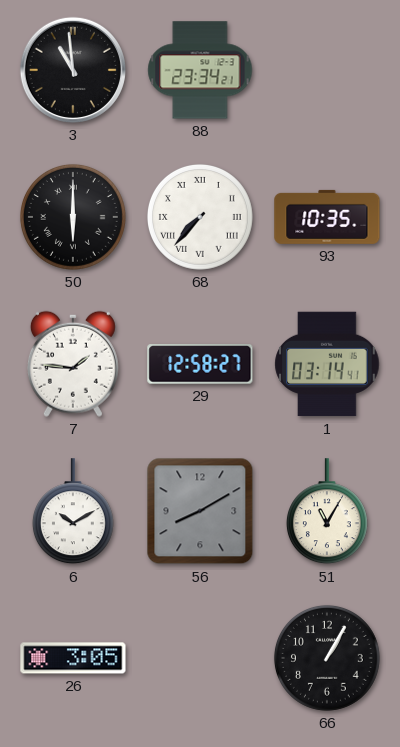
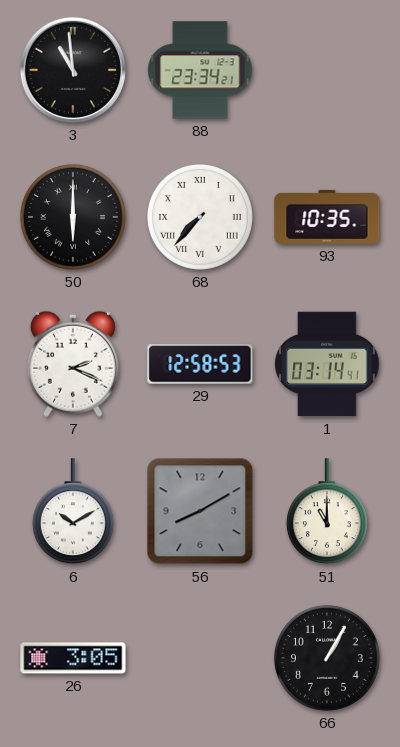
7: 1:46 -> 2:19 (73, 364)
29: 12:58:27 -> 12:58:53 (200, 364)
51: 11:05 -> 11:00 (327, 512)
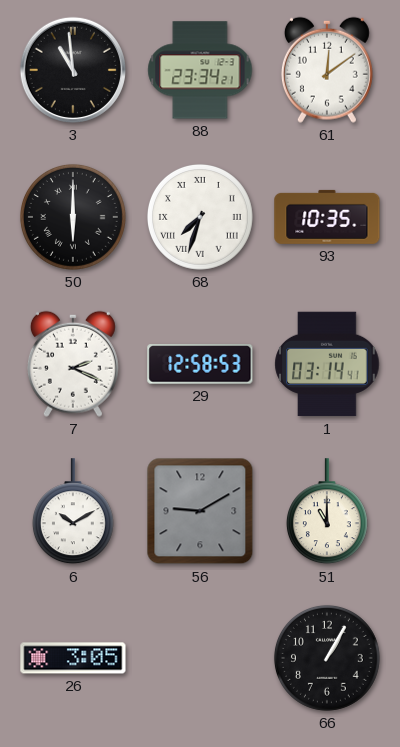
61: none -> 12:09 (327, 70)
68: 7:37 -> 7:33 (200, 217)
56: 8:10 -> 9:10 (200, 511)
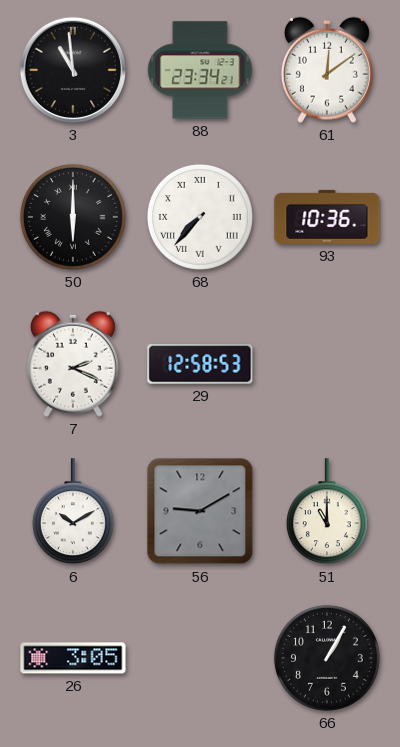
68: 7:33 -> 7:37 (200, 217)
93: 10:35 -> 10:36 (327, 217)
1: 03:14 -> none (327, 364)
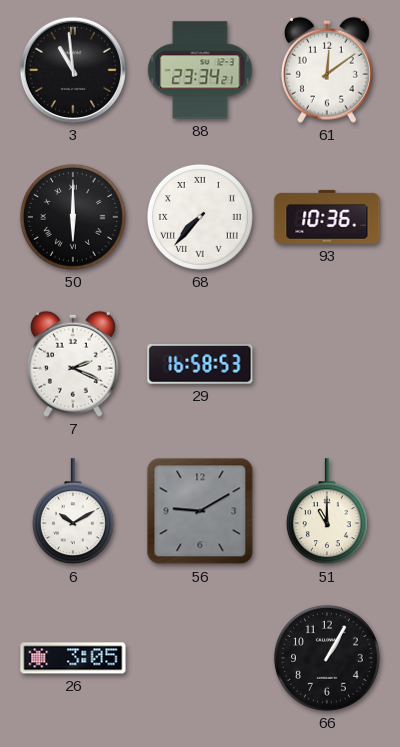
29: 12:58 -> 16:58 (200, 364)
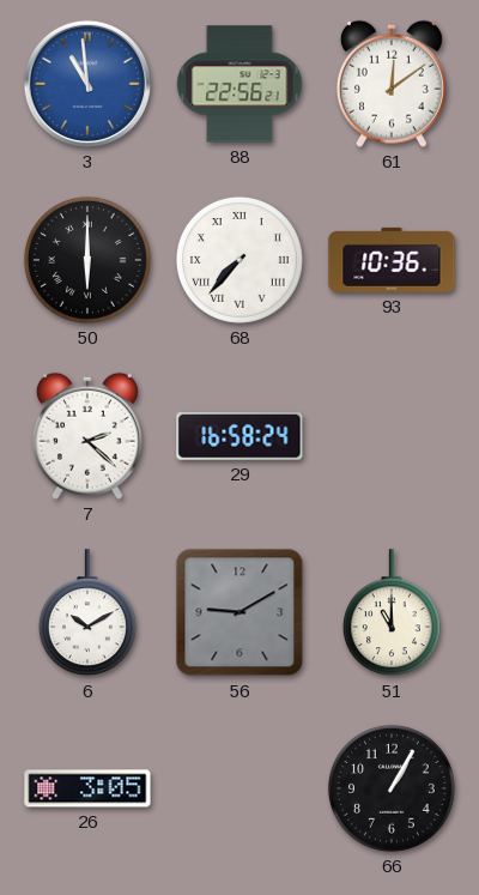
3 dial: black -> blue (87, 84)
88: 23:34 -> 22:56 (239, 84)
7: 2:19 -> 2:22 (87, 436)
29: 16:58:53 -> 16:58:24 (239, 436)
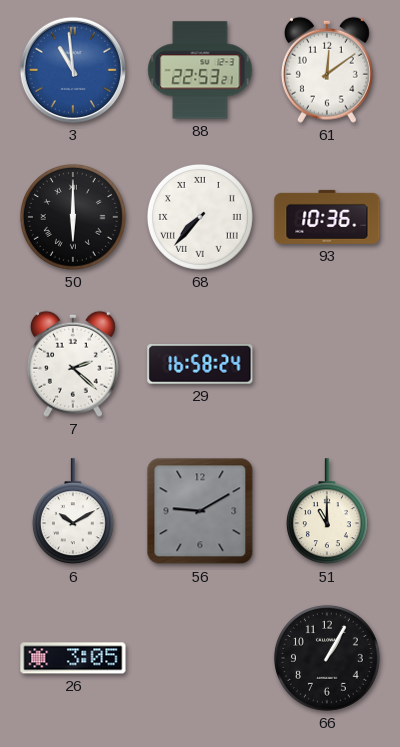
88: 22:56 -> 22:53 (200, 70)
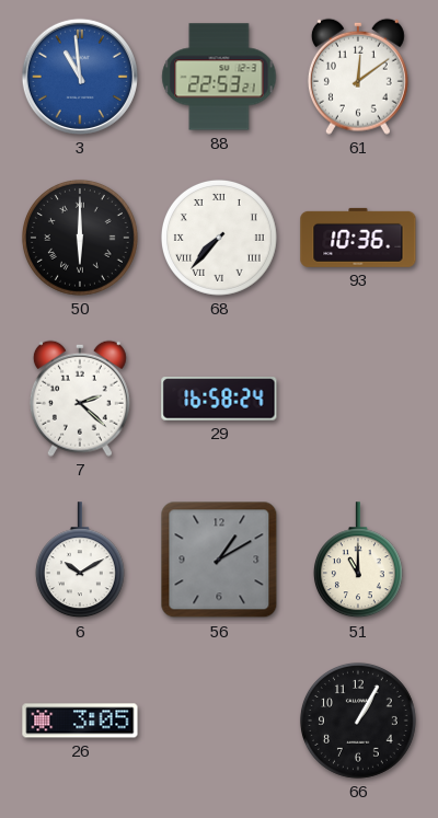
56: 9:10 -> 1:10 (219, 560)
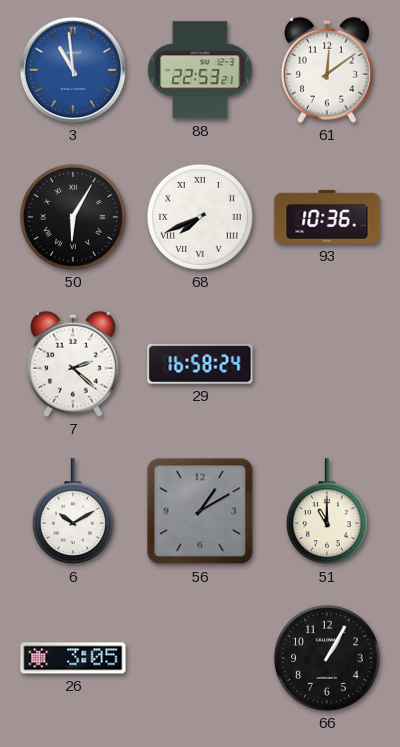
50: 6:00 -> 6:05 (73, 217)
68: 7:37 -> 7:41 (200, 217)
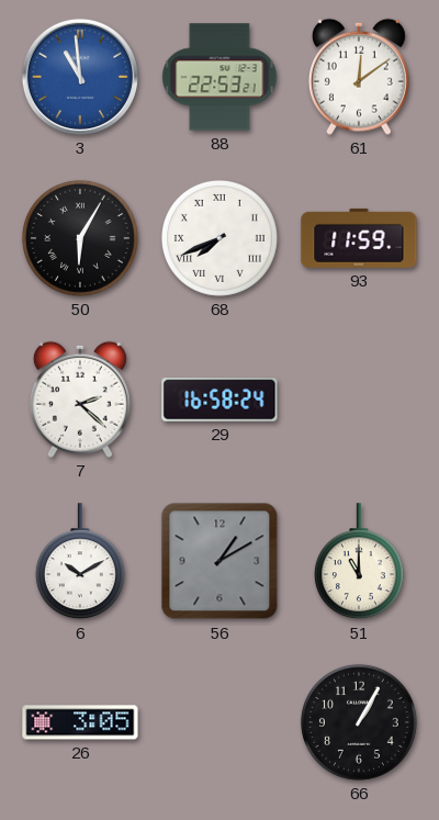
93: 10:36 -> 11:59 (359, 238)
